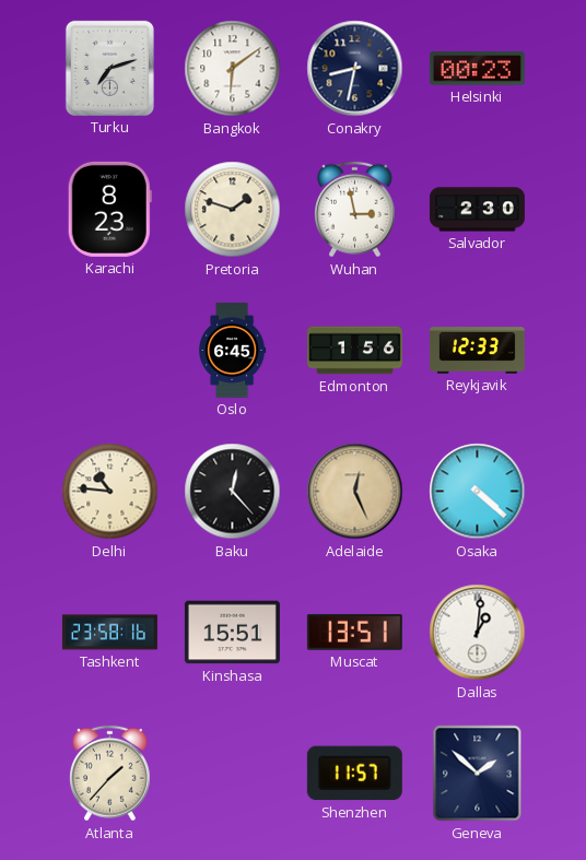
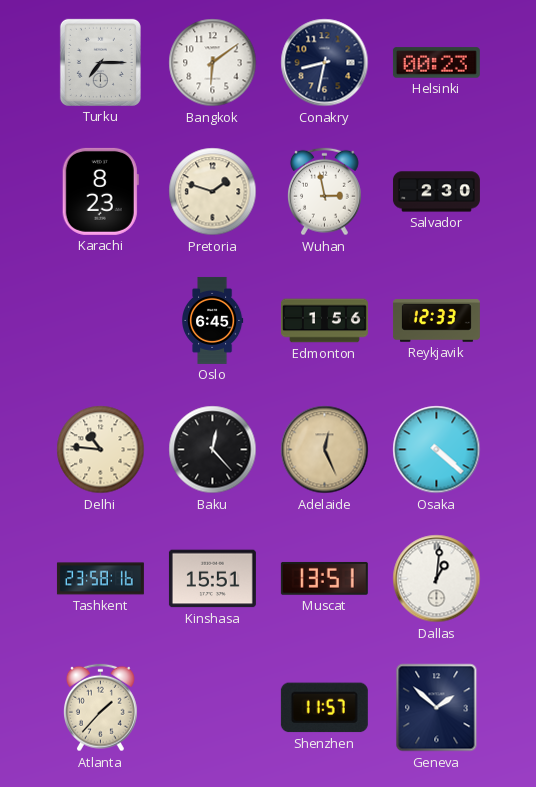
Turku: 7:12 -> 7:15 (100, 62)
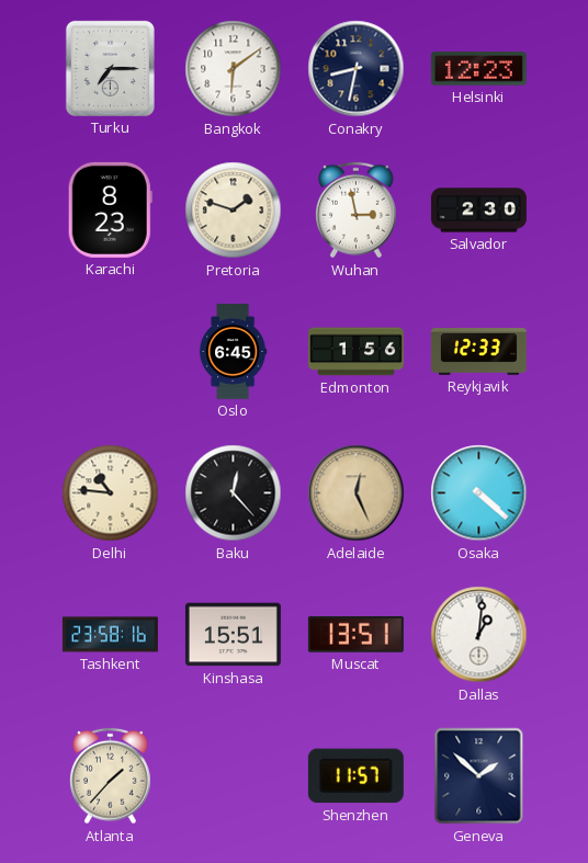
Helsinki: 00:23 -> 12:23 (478, 69)
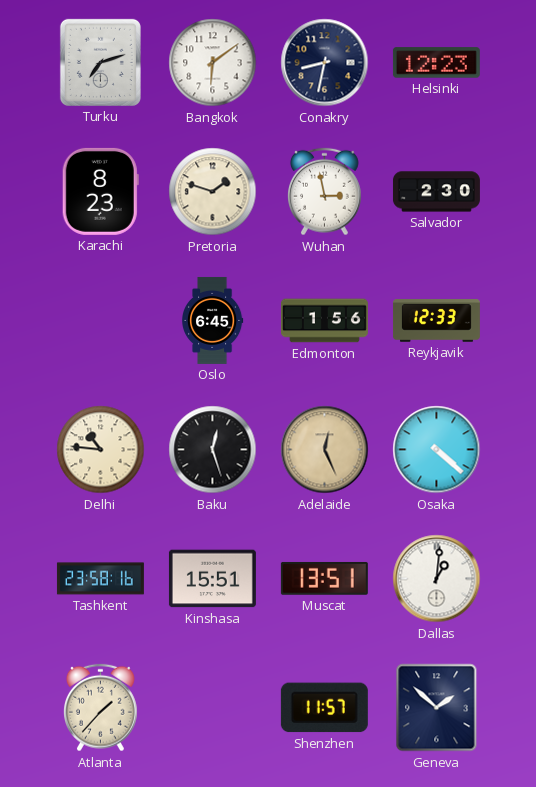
Turku: 7:15 -> 7:12 (100, 62)
Baku: 12:23 -> 12:27 (213, 450)
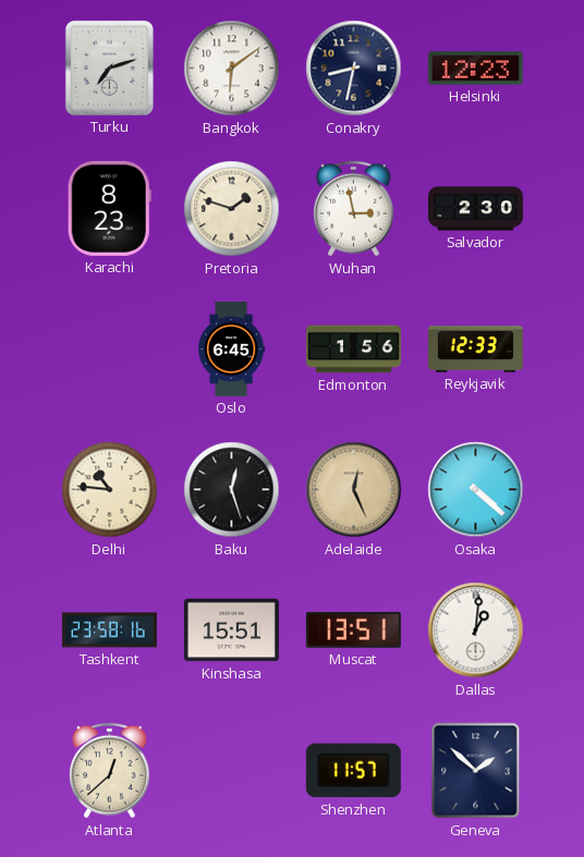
Atlanta: 1:37 -> 12:38 (110, 771)
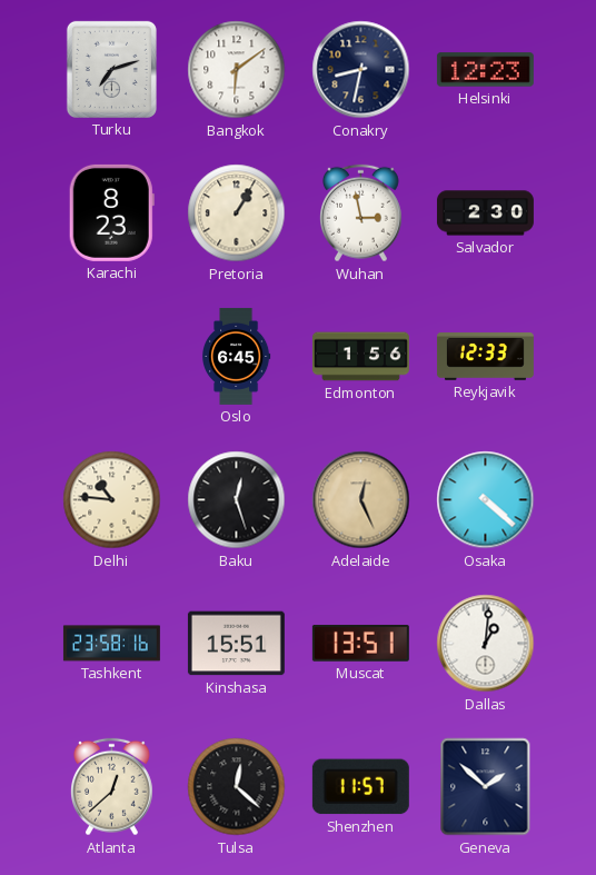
Pretoria: 1:48 -> 1:05 (237, 213)
Tulsa: none -> 12:22 (237, 787)
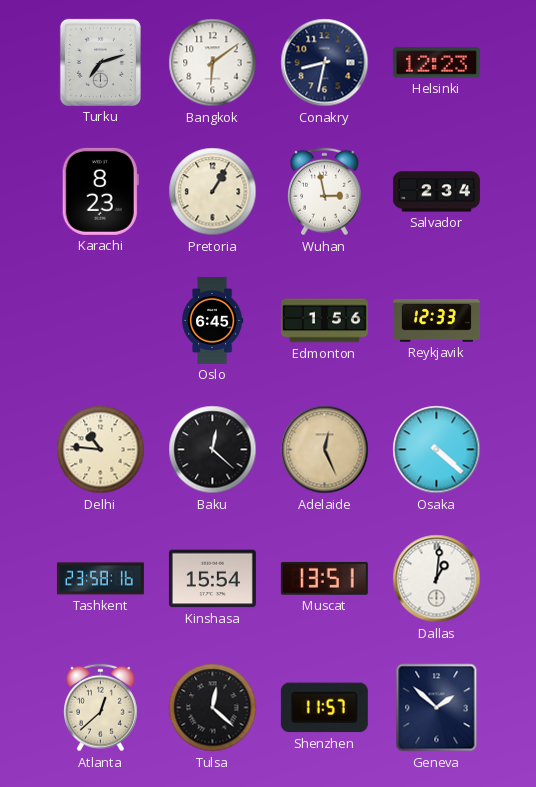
Salvador: 2:30 -> 2:34 (436, 192)
Baku: 12:27 -> 12:22 (213, 450)
Kinshasa: 15:51 -> 15:54 (212, 579)
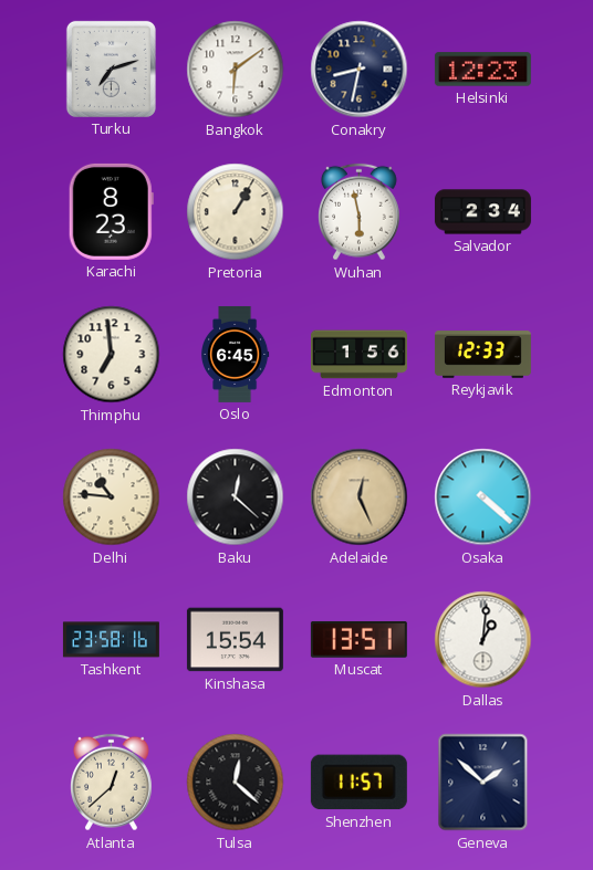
Wuhan: 2:58 -> 5:58 (360, 212)
Thimphu: none -> 6:59 (112, 355)
